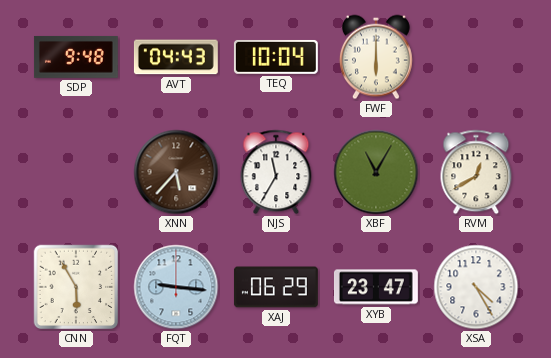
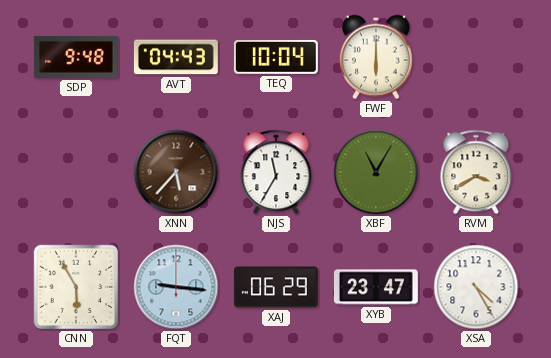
RVM: 12:40 -> 3:40 (476, 172)
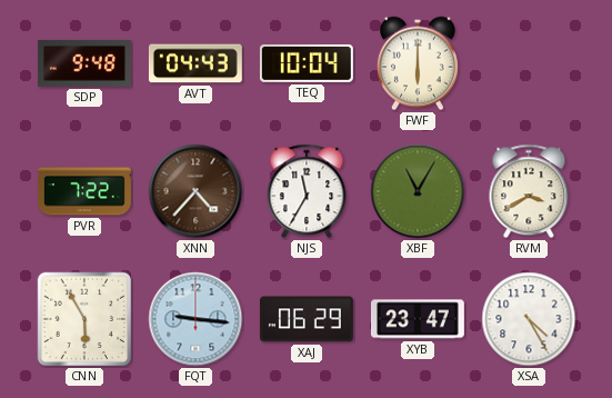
PVR: none -> 7:22 (84, 191)
XNN: 5:37 -> 4:37 (195, 191)
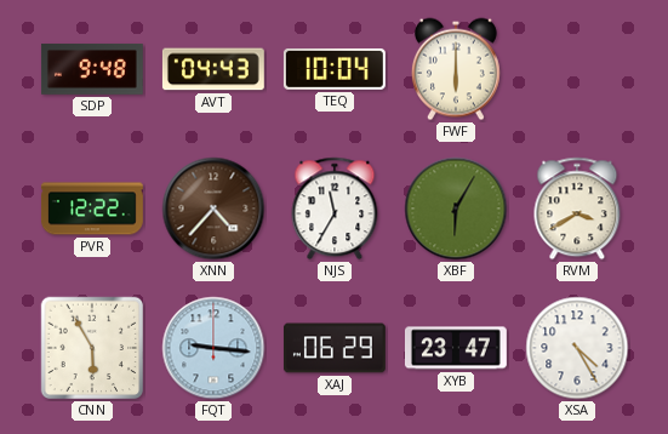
PVR: 7:22 -> 12:22 (92, 209)
XBF: 11:05 -> 6:05 (456, 209)
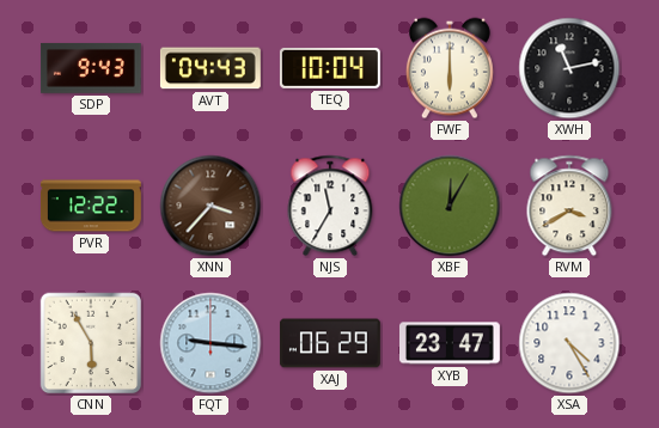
SDP: 9:48 -> 9:43 (91, 68)
XWH: none -> 11:13 (569, 68)
XNN: 4:37 -> 3:37 (210, 206)
XBF: 6:05 -> 12:05 (450, 206)
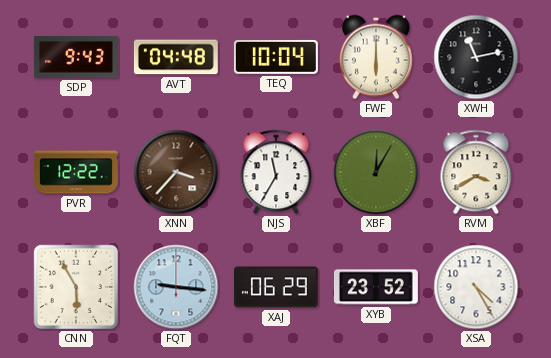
AVT: 04:43 -> 04:48 (176, 57)
XYB: 23:47 -> 23:52 (376, 287)
